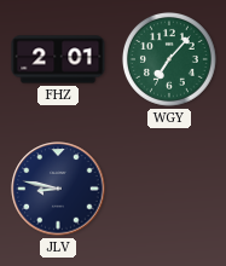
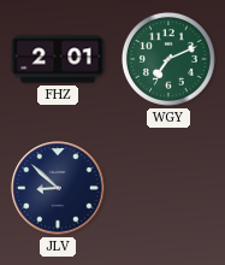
WGY: 7:07 -> 7:11 (170, 60)
JLV: 8:47 -> 8:52 (58, 188)
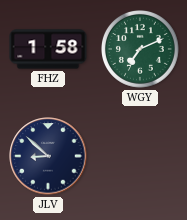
FHZ: 2:01 -> 1:58 (48, 49)
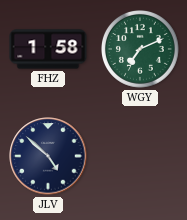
JLV: 8:52 -> 4:52 (48, 156)
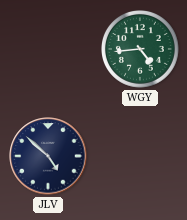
FHZ: 1:58 -> none (48, 49)
WGY: 7:11 -> 4:44 (141, 50)
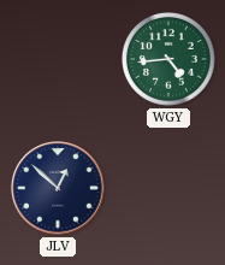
JLV: 4:52 -> 12:52 (58, 188)
